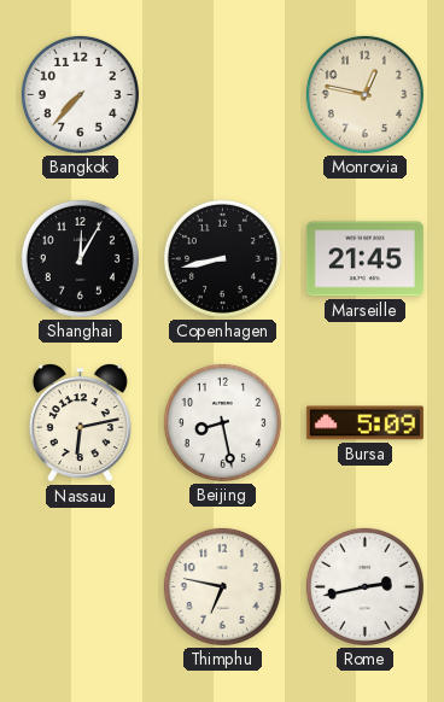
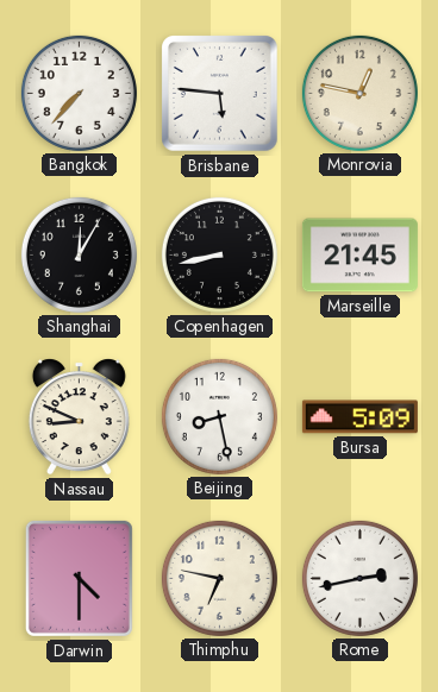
Brisbane: none -> 5:46 (220, 94)
Nassau: 6:13 -> 8:49 (79, 417)
Darwin: none -> 4:30 (79, 578)
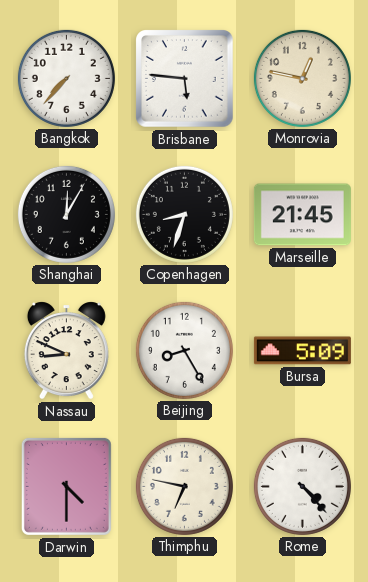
Copenhagen: 8:43 -> 8:33 (184, 214)
Beijing: 8:28 -> 8:25 (184, 350)
Rome: 2:43 -> 4:23 (302, 486)
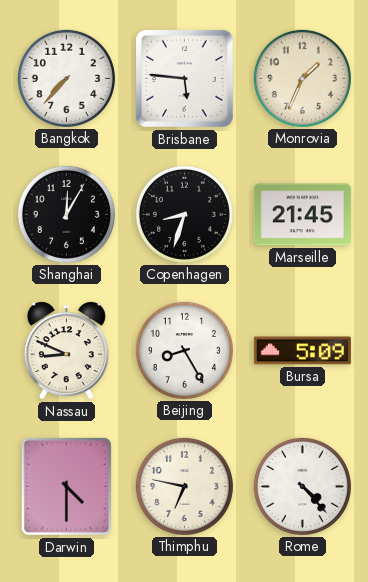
Monrovia: 12:47 -> 1:34 (302, 78)
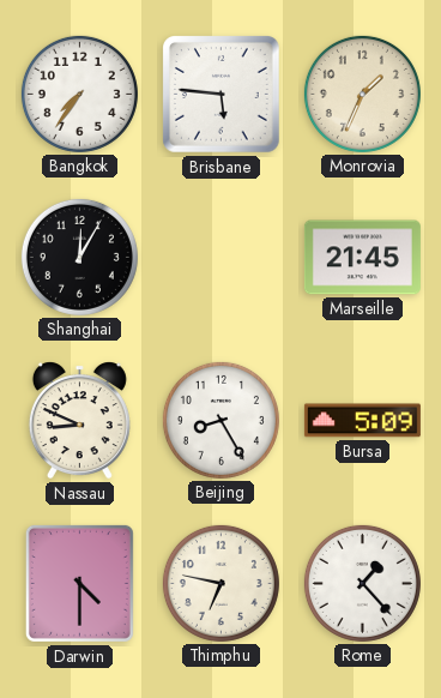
Bangkok: 7:37 -> 7:36 (79, 94)
Copenhagen: 8:33 -> none (184, 214)
Rome: 4:23 -> 1:23 (362, 583)
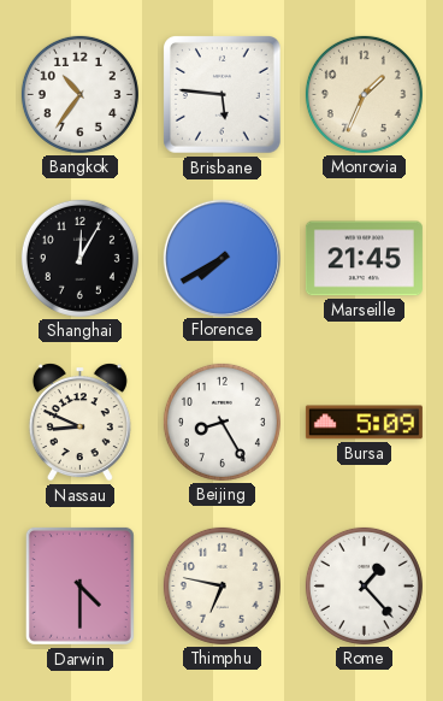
Bangkok: 7:36 -> 10:36 (79, 94)
Florence: none -> 7:40 (221, 258)
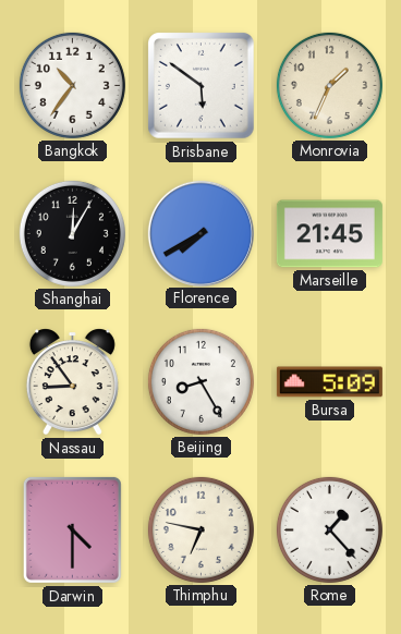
Brisbane: 5:46 -> 5:51 (202, 86)
Nassau: 8:49 -> 8:54 (72, 382)
